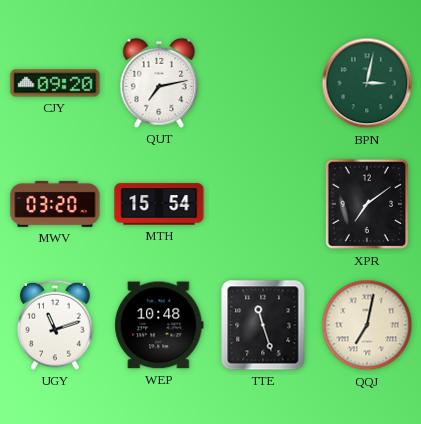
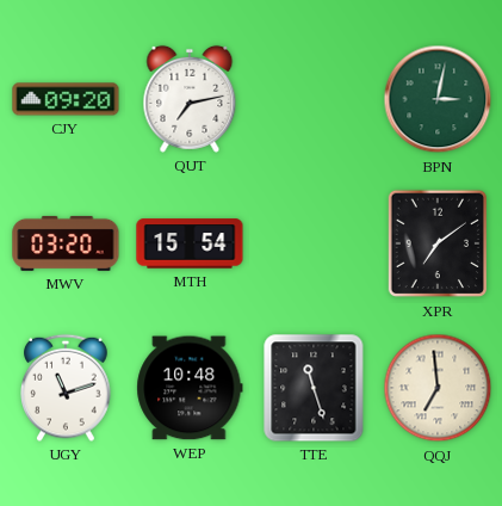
QQJ: 7:02 -> 6:59 (438, 388)
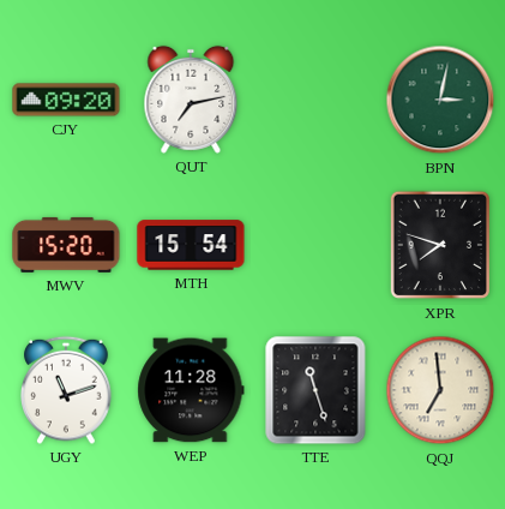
MWV: 03:20 -> 15:20 (66, 245)
XPR: 7:09 -> 7:48 (439, 245)
WEP: 10:48 -> 11:28 (191, 390)
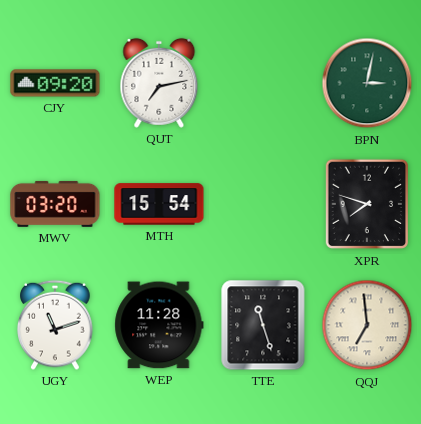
MWV: 15:20 -> 03:20 (55, 204)
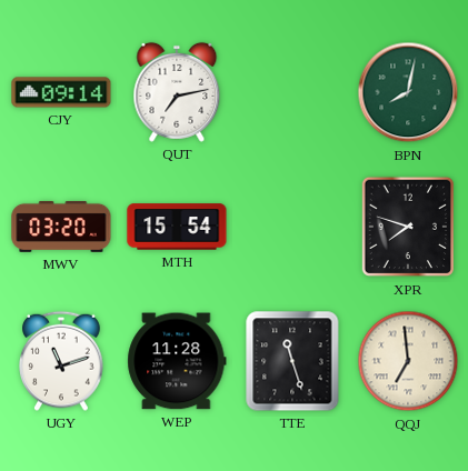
CJY: 09:20 -> 09:14 (61, 92)
BPN: 3:02 -> 8:02 (408, 92)
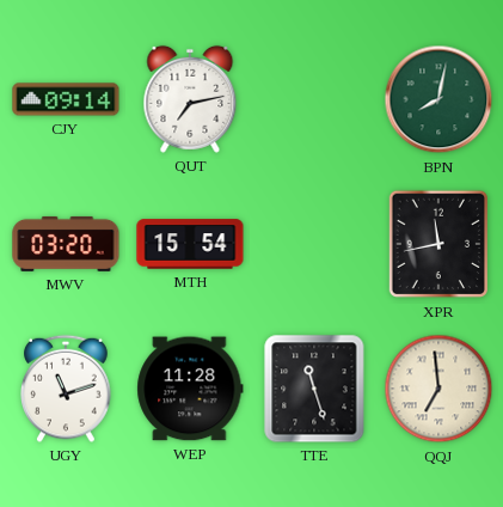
XPR: 7:48 -> 11:43 (437, 244)
